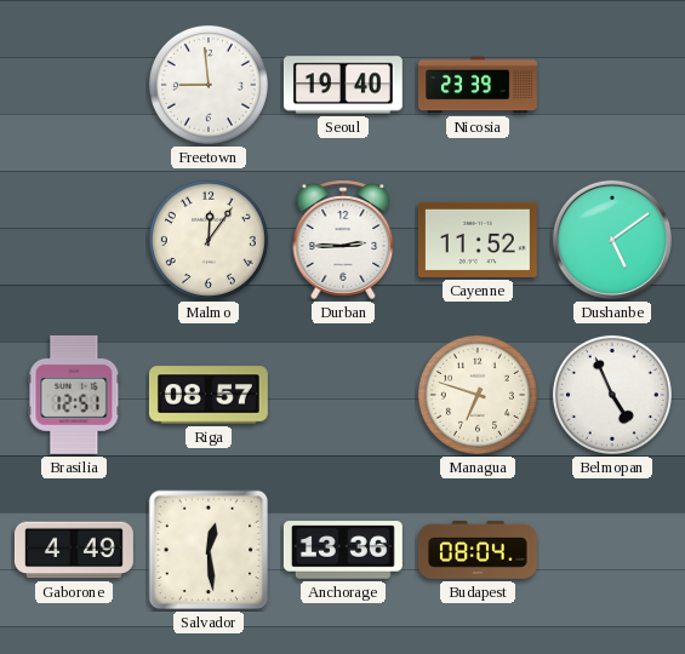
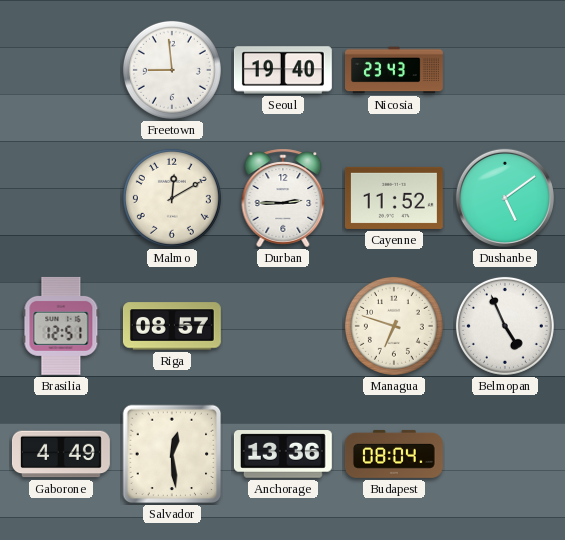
Nicosia: 23:39 -> 23:43 (395, 70)
Malmo: 12:06 -> 12:10 (172, 198)
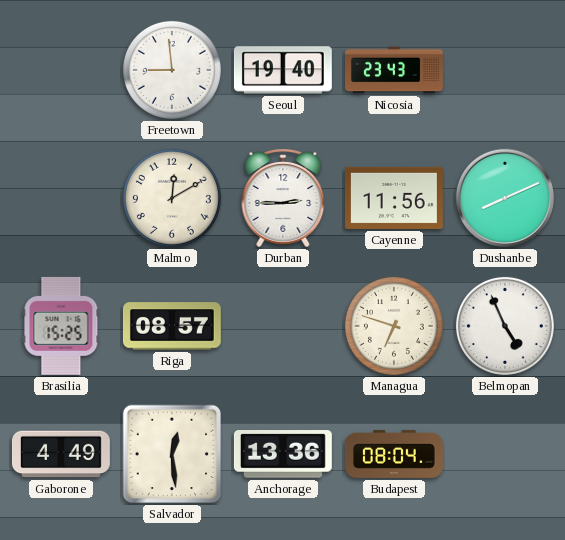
Cayenne: 11:52 -> 11:56 (394, 198)
Dushanbe: 5:09 -> 8:11 (505, 198)
Brasilia: 12:51 -> 15:25 (61, 326)
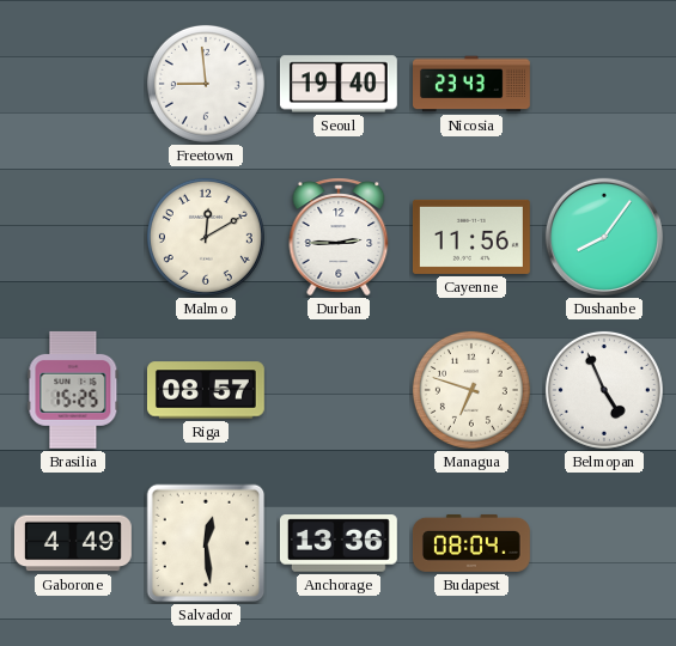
Dushanbe: 8:11 -> 8:06 (604, 237)
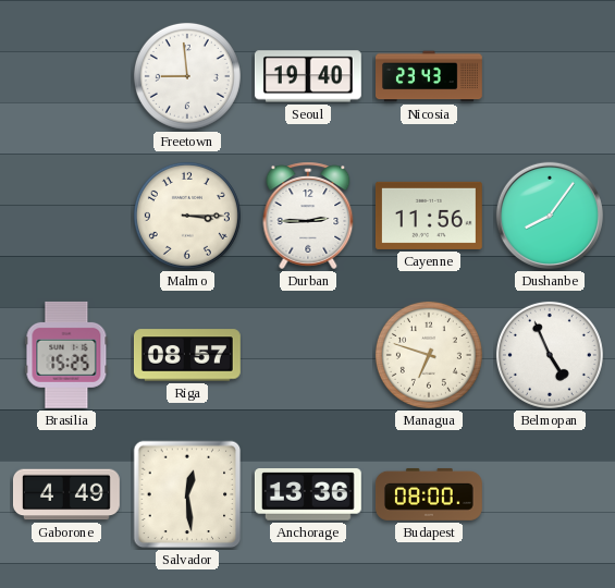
Malmo: 12:10 -> 3:15 (187, 216)
Budapest: 08:04 -> 08:00 (429, 494)
